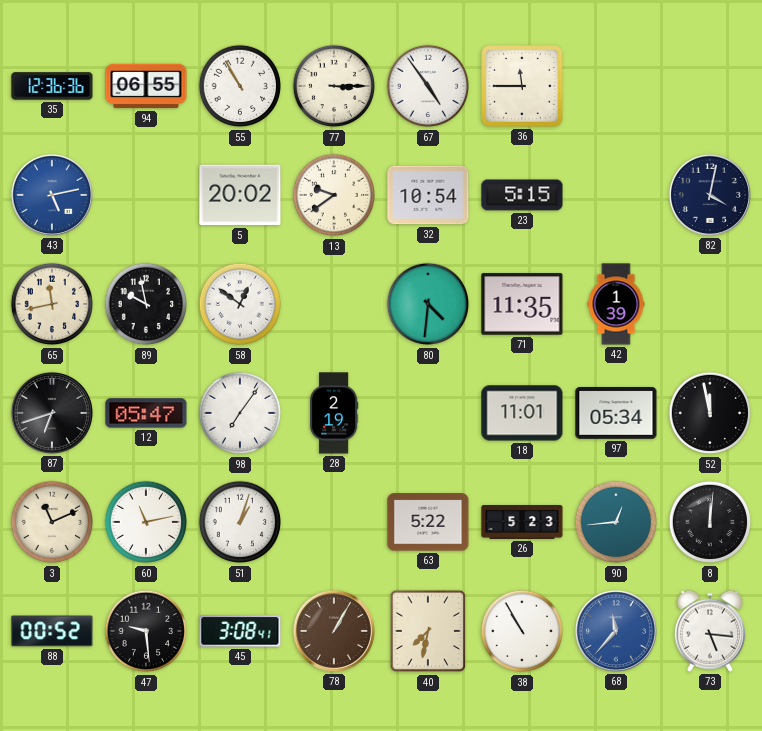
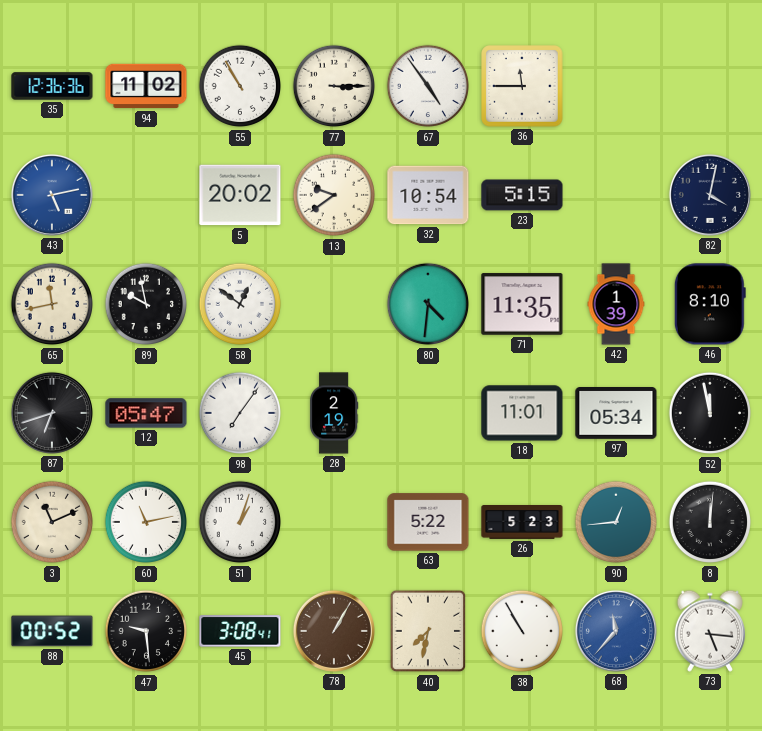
94: 06:55 -> 11:02 (146, 86)
46: none -> 8:10 (710, 304)
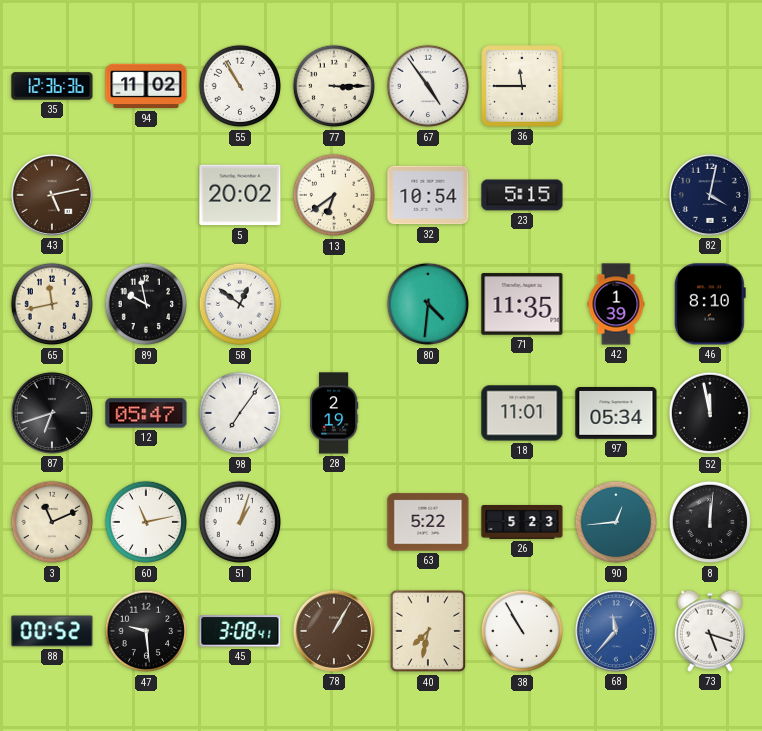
43 dial: blue -> brown (52, 195)
13: 9:39 -> 6:39 (334, 195)
73: 5:16 -> 5:18 (709, 631)
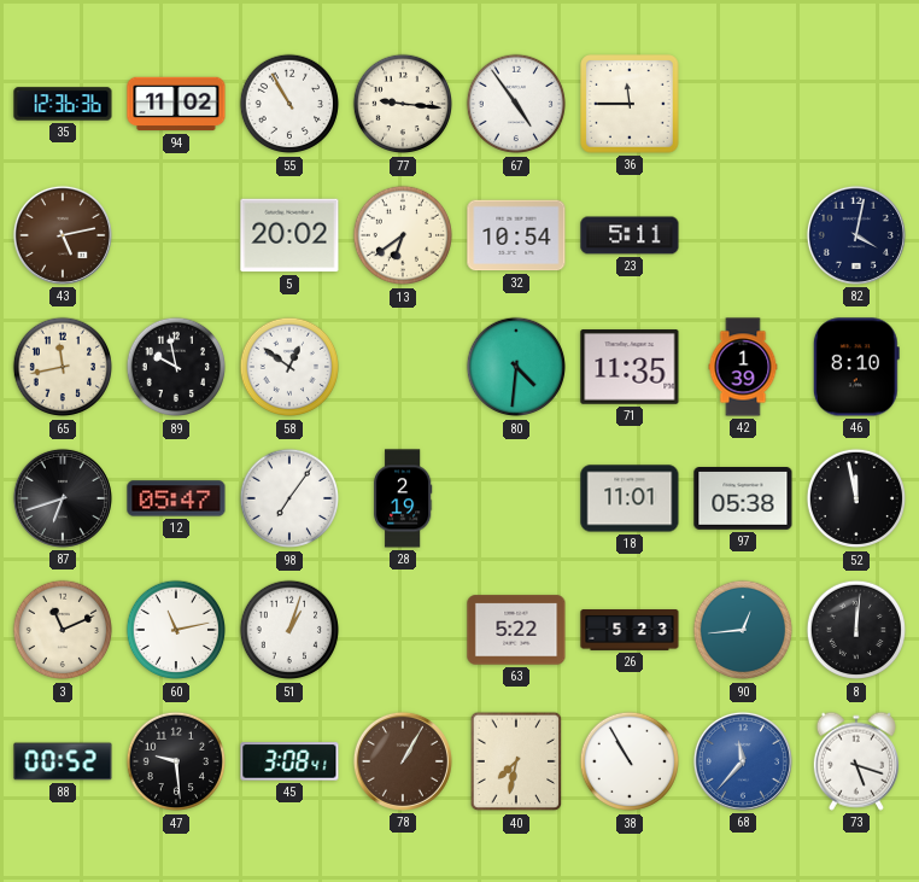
77: 3:15 -> 9:16 (403, 104)
23: 5:15 -> 5:11 (630, 235)
97: 05:34 -> 05:38 (743, 498)
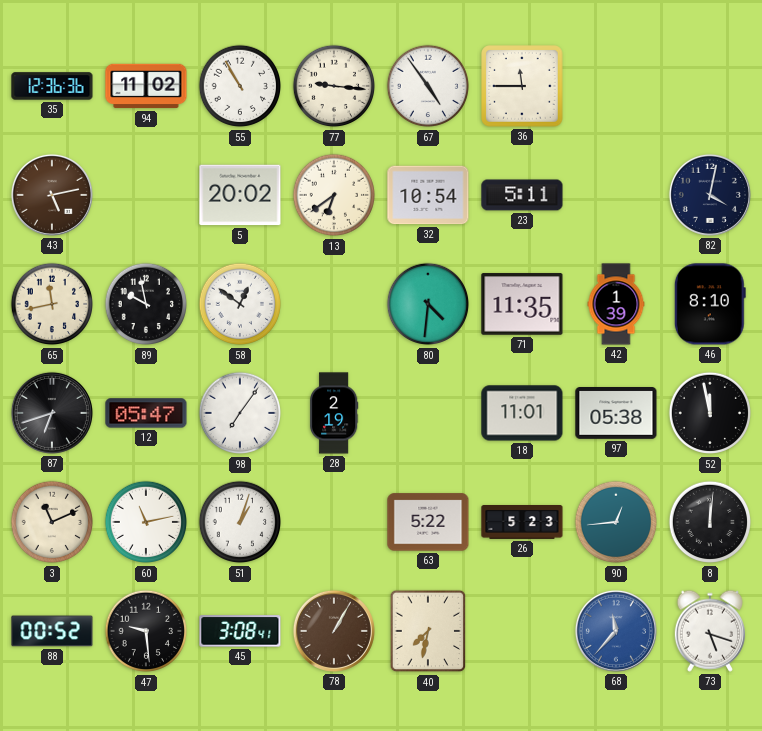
38: 10:55 -> none (630, 761)
